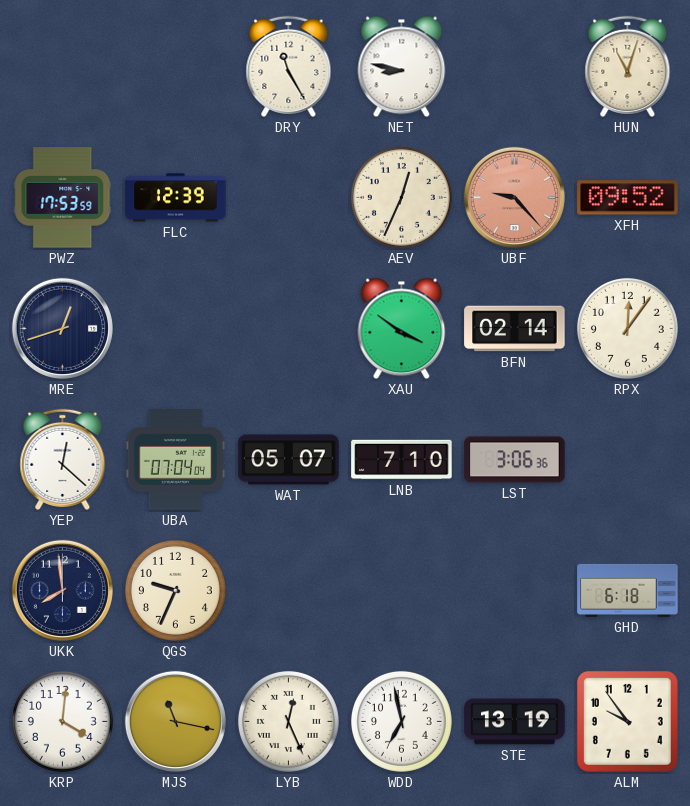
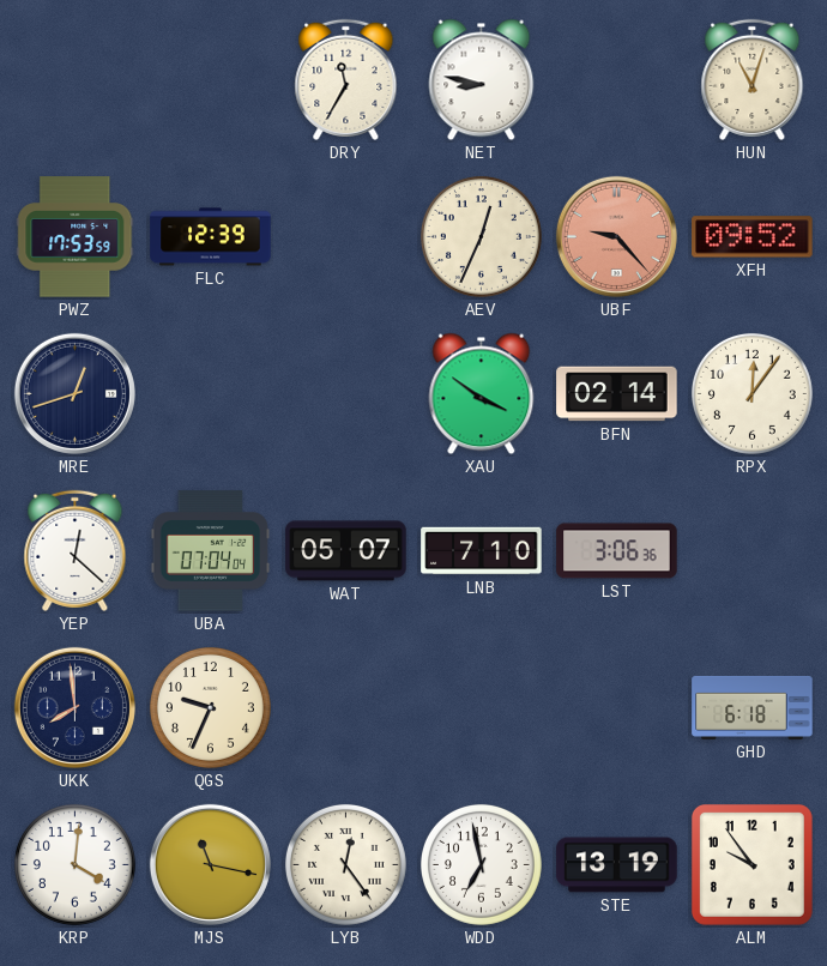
DRY: 11:25 -> 11:35 (346, 79)
LYB: 12:26 -> 12:24 (345, 864)
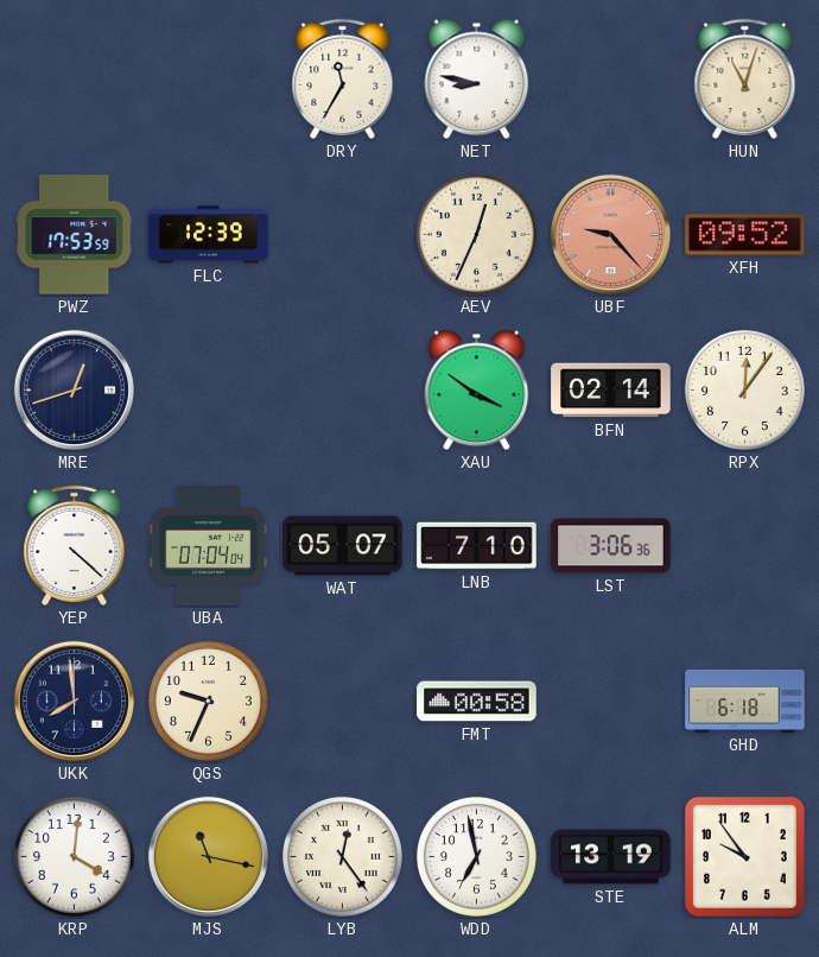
YEP: 12:22 -> 4:22 (75, 545)
FMT: none -> 00:58 (477, 702)
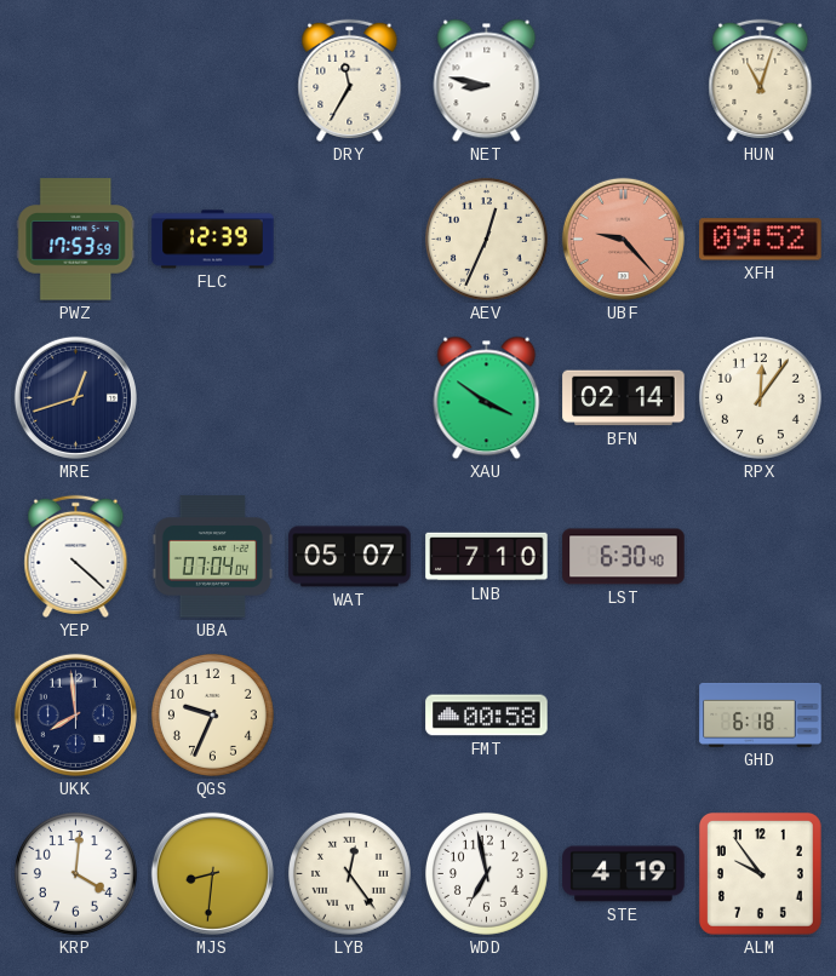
LST: 3:06 -> 6:30 (624, 557)
MJS: 11:17 -> 8:31 (212, 873)
STE: 13:19 -> 4:19 (624, 874)
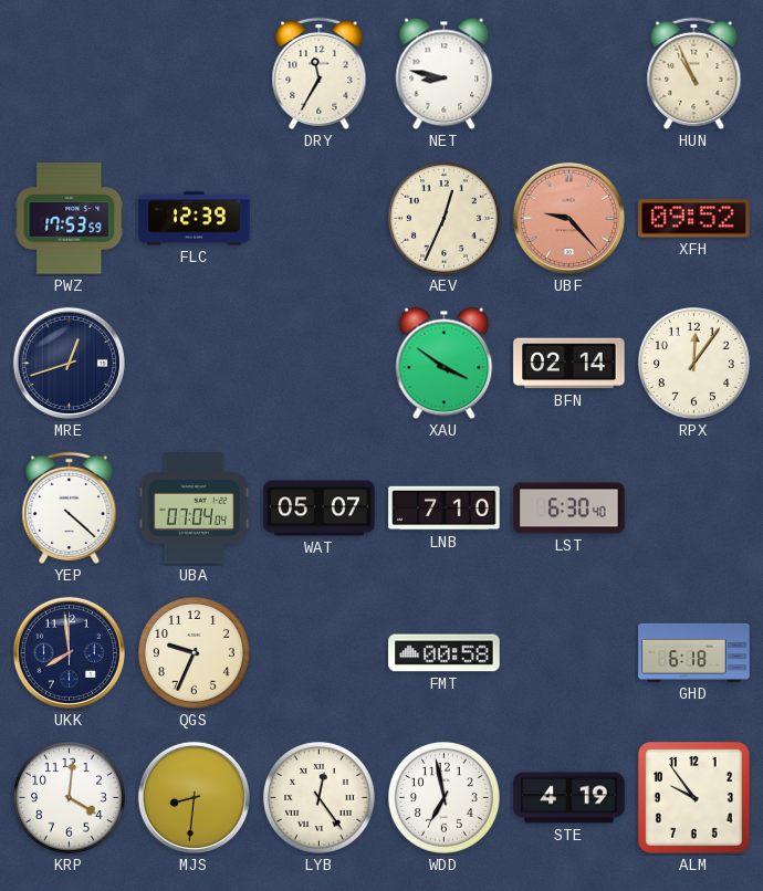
HUN: 11:03 -> 10:56 (694, 73)
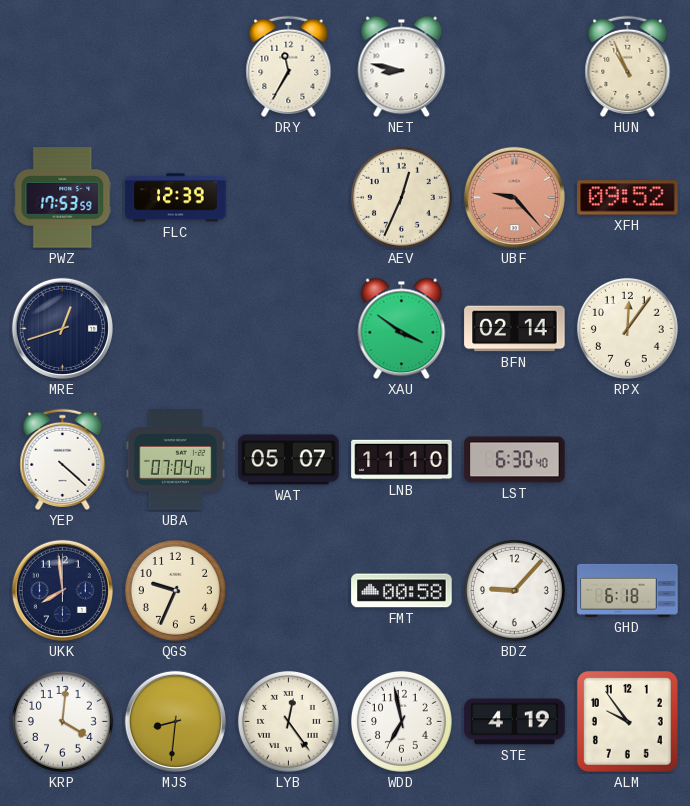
LNB: 7:10 -> 11:10 (402, 460)
BDZ: none -> 9:07 (514, 590)
